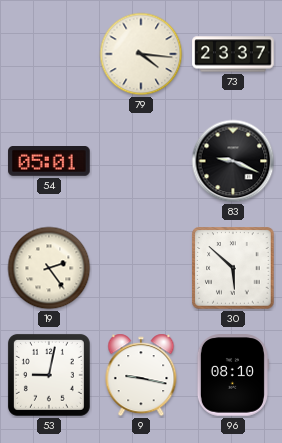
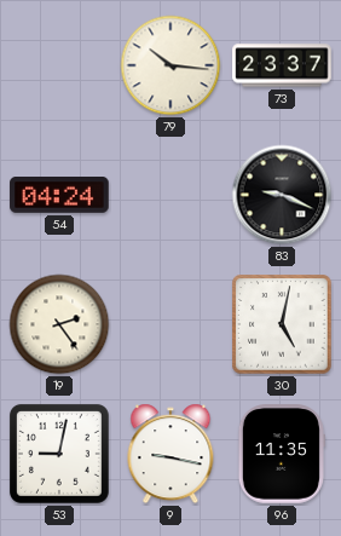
79: 4:16 -> 10:16 (170, 65)
54: 05:01 -> 04:24 (59, 196)
30: 5:52 -> 5:02 (282, 324)
96: 08:10 -> 11:35 (281, 454)
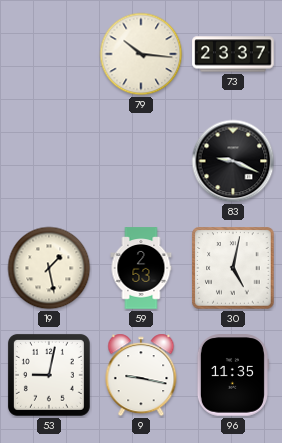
54: 04:24 -> none (59, 196)
19: 2:24 -> 1:28 (49, 268)
59: none -> 2:53 (141, 268)
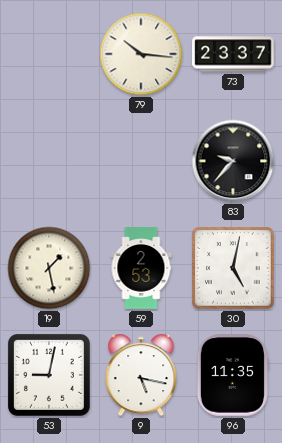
83: 9:19 -> 9:37 (233, 161)
9: 9:17 -> 5:17 (141, 375)
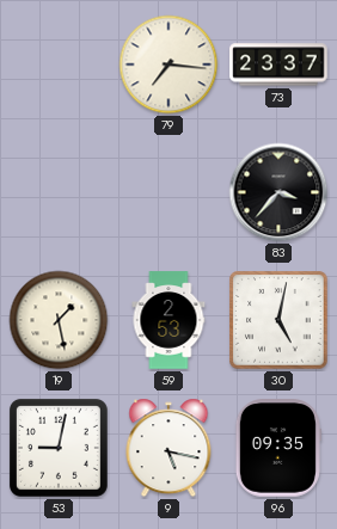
79: 10:16 -> 7:16 (168, 64)
83: 9:37 -> 3:37 (278, 192)
96: 11:35 -> 09:35 (277, 448)
